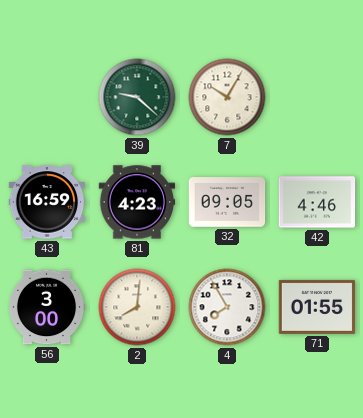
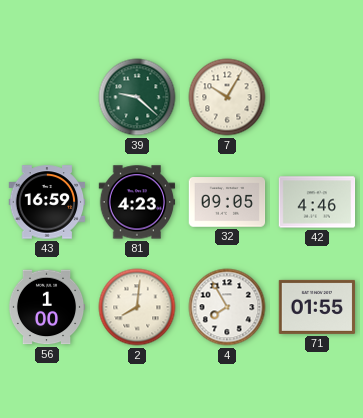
56: 3:00 -> 1:00 (47, 307)
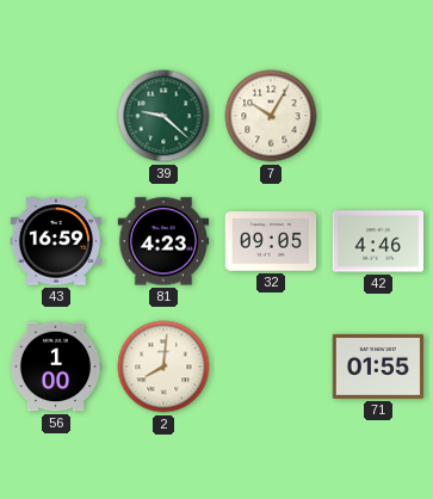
4: 7:55 -> none (227, 307)
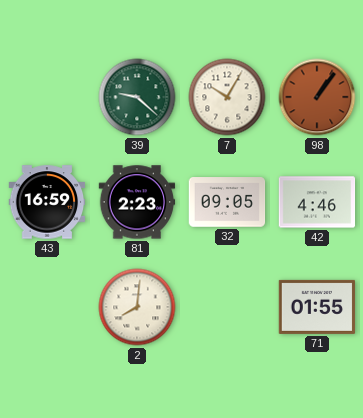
98: none -> 1:06 (317, 97)
81: 4:23 -> 2:23 (137, 202)
56: 1:00 -> none (56, 366)
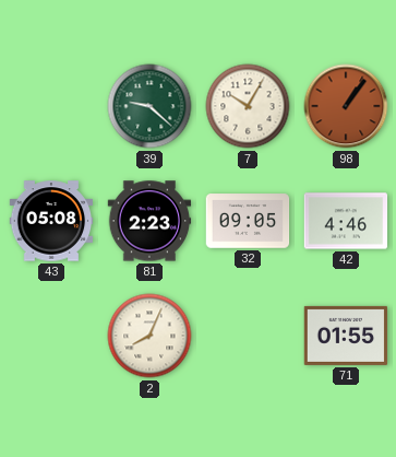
43: 16:59 -> 05:08 (51, 221)
2: 8:01 -> 8:04 (149, 336)
